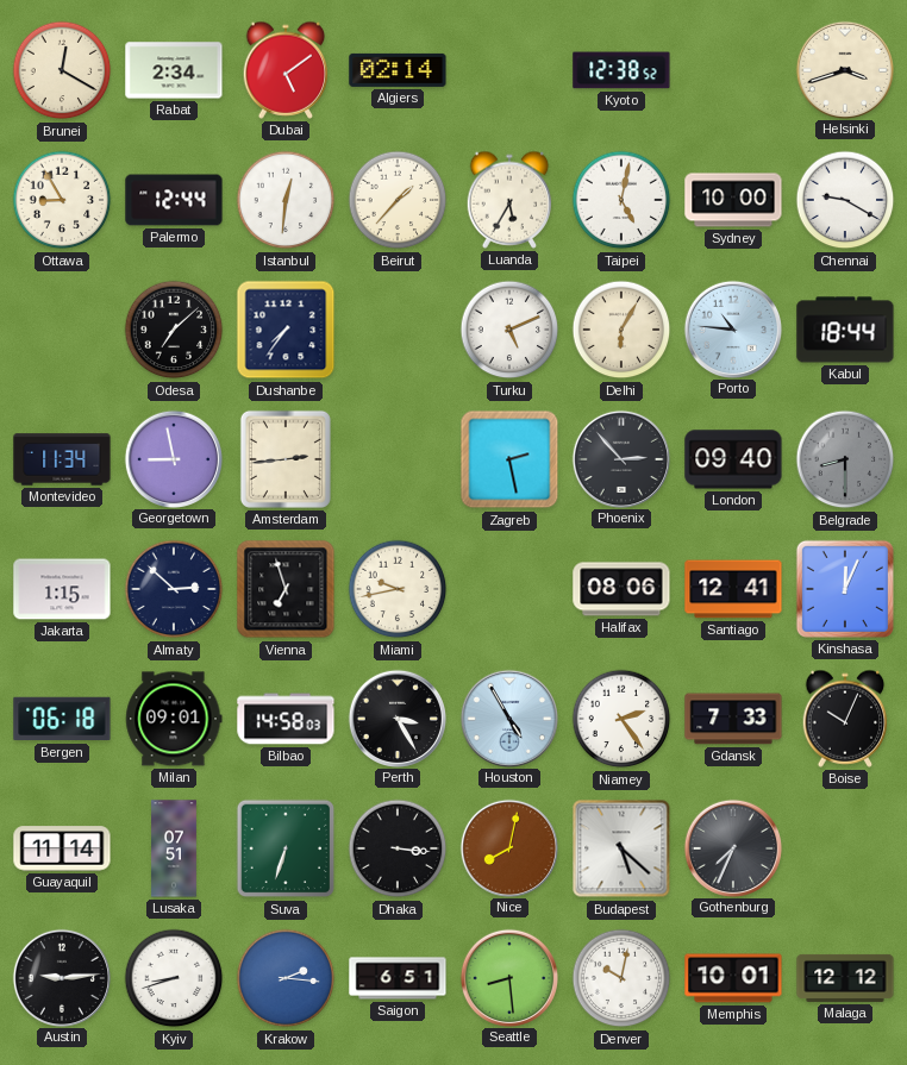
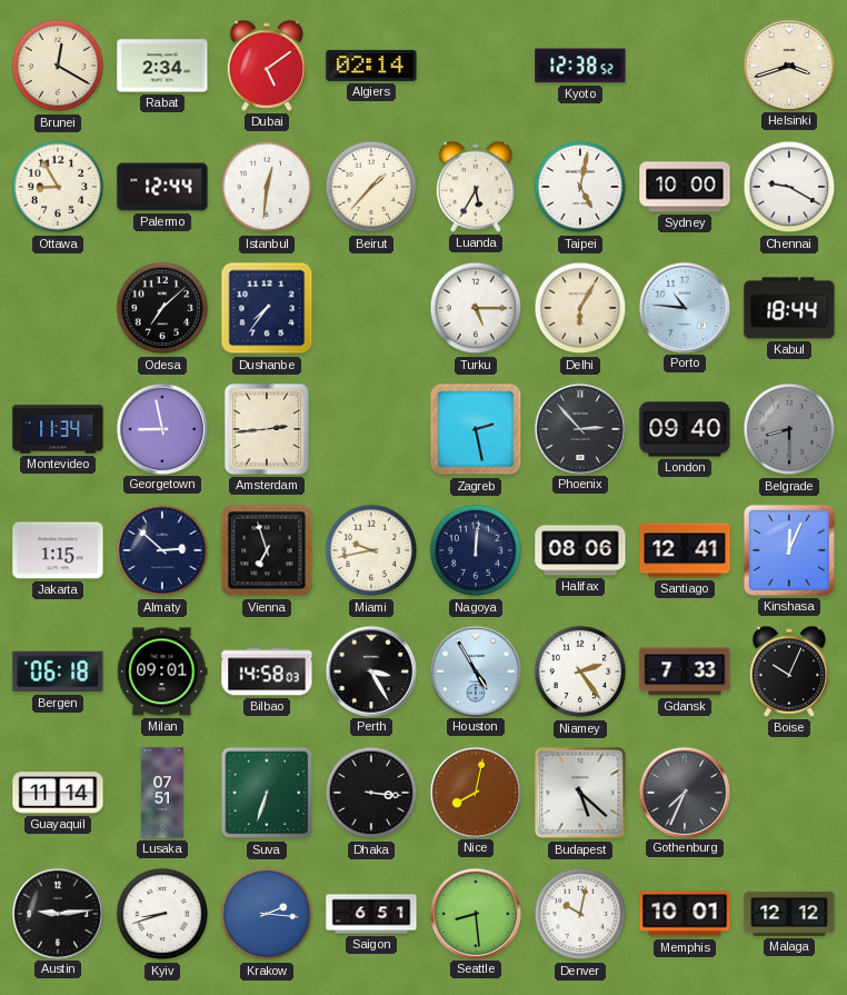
Turku: 5:11 -> 5:15 (476, 308)
Nagoya: none -> 12:01 (476, 550)
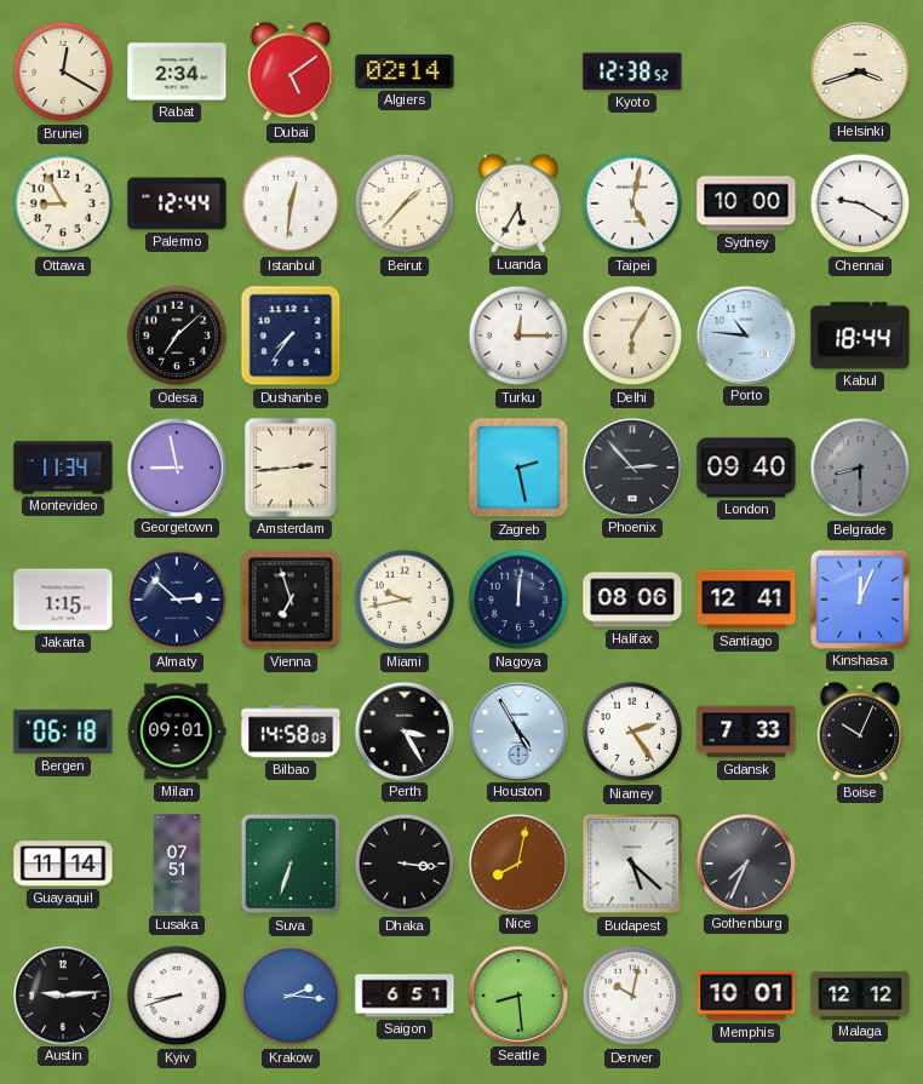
Turku: 5:15 -> 12:15 (518, 335)
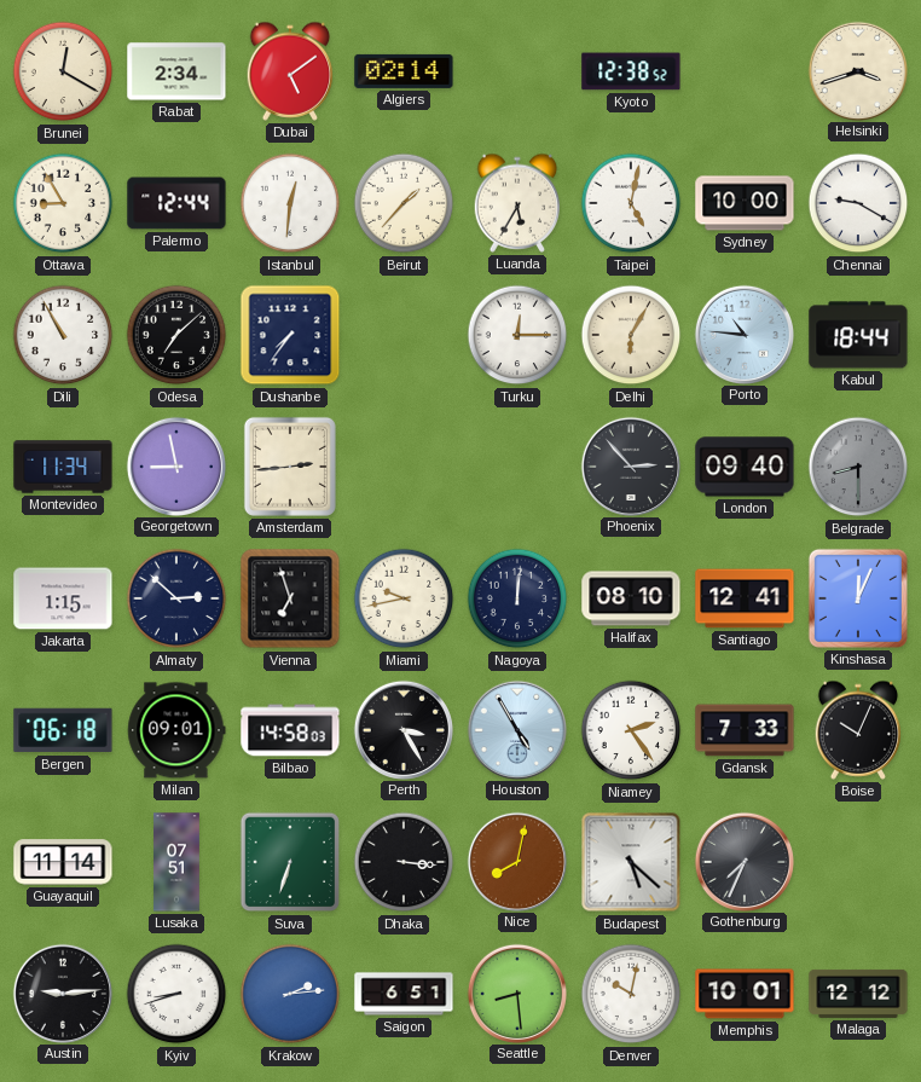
Dili: none -> 10:55 (63, 335)
Zagreb: 2:28 -> none (518, 468)
Halifax: 08:06 -> 08:10 (631, 598)
Krakow: 2:16 -> 2:14 (290, 994)
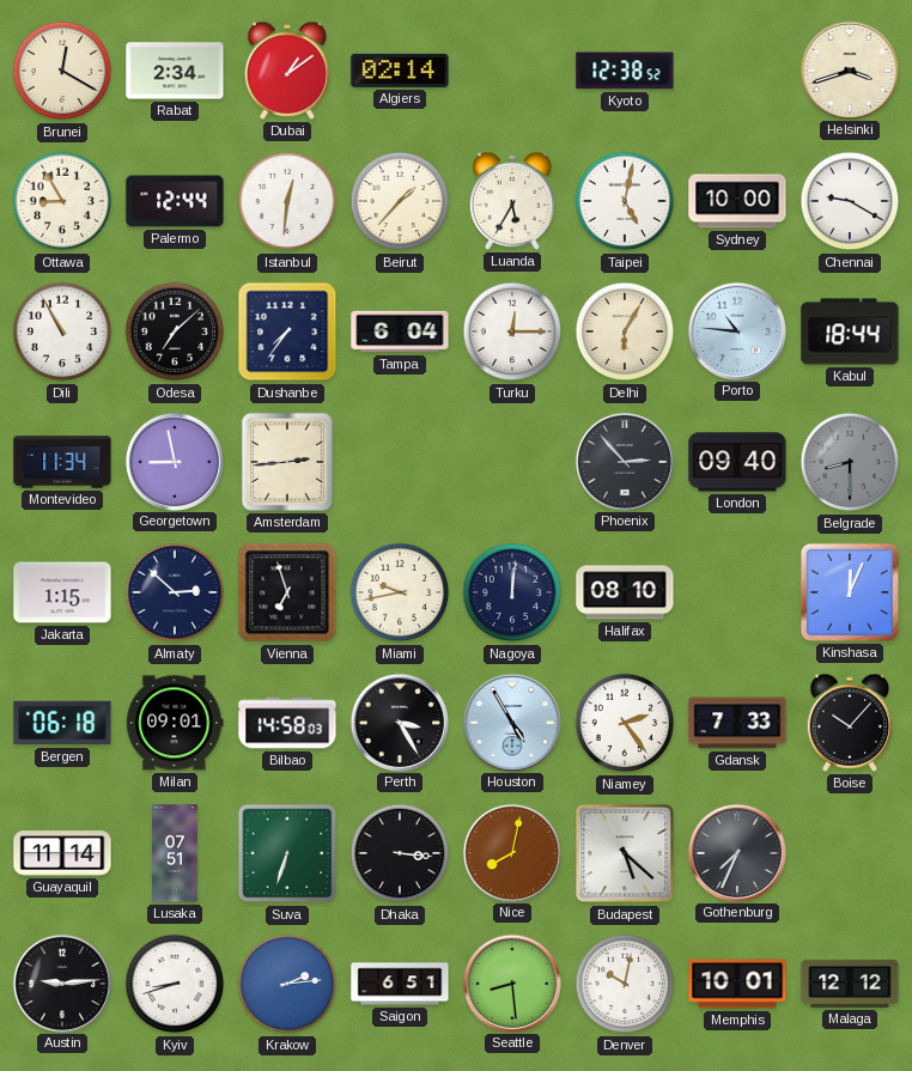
Dubai: 5:09 -> 1:09 (287, 71)
Tampa: none -> 6:04 (400, 331)
Santiago: 12:41 -> none (745, 598)
Boise: 10:04 -> 10:07 (850, 723)
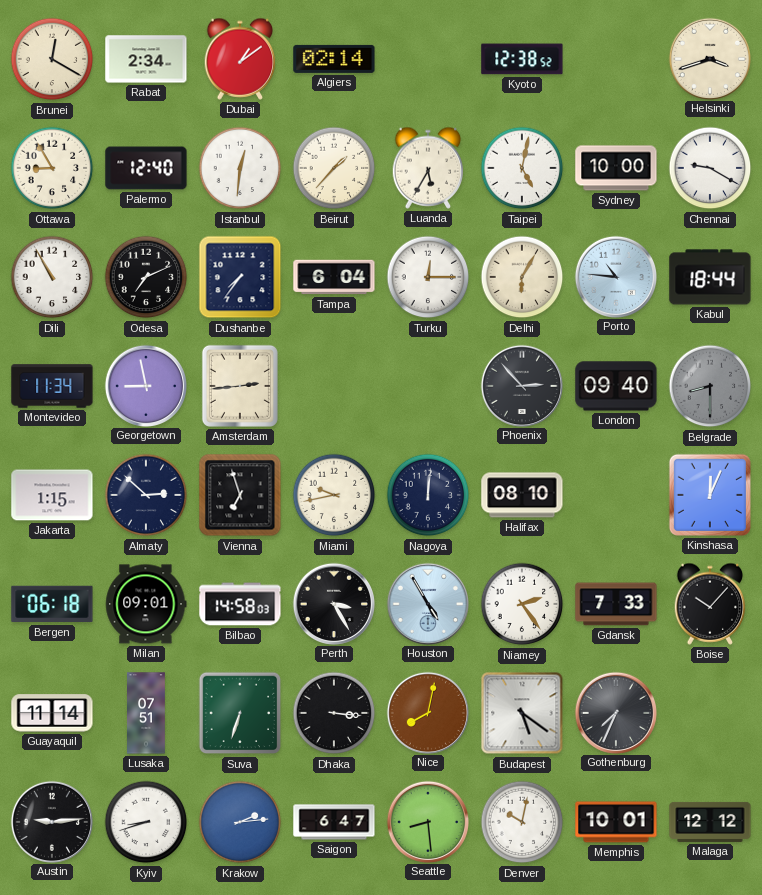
Palermo: 12:44 -> 12:40 (146, 168)
Odesa: 7:08 -> 7:11 (146, 277)
Budapest: 5:22 -> 5:21 (522, 713)
Saigon: 6:51 -> 6:47 (334, 822)
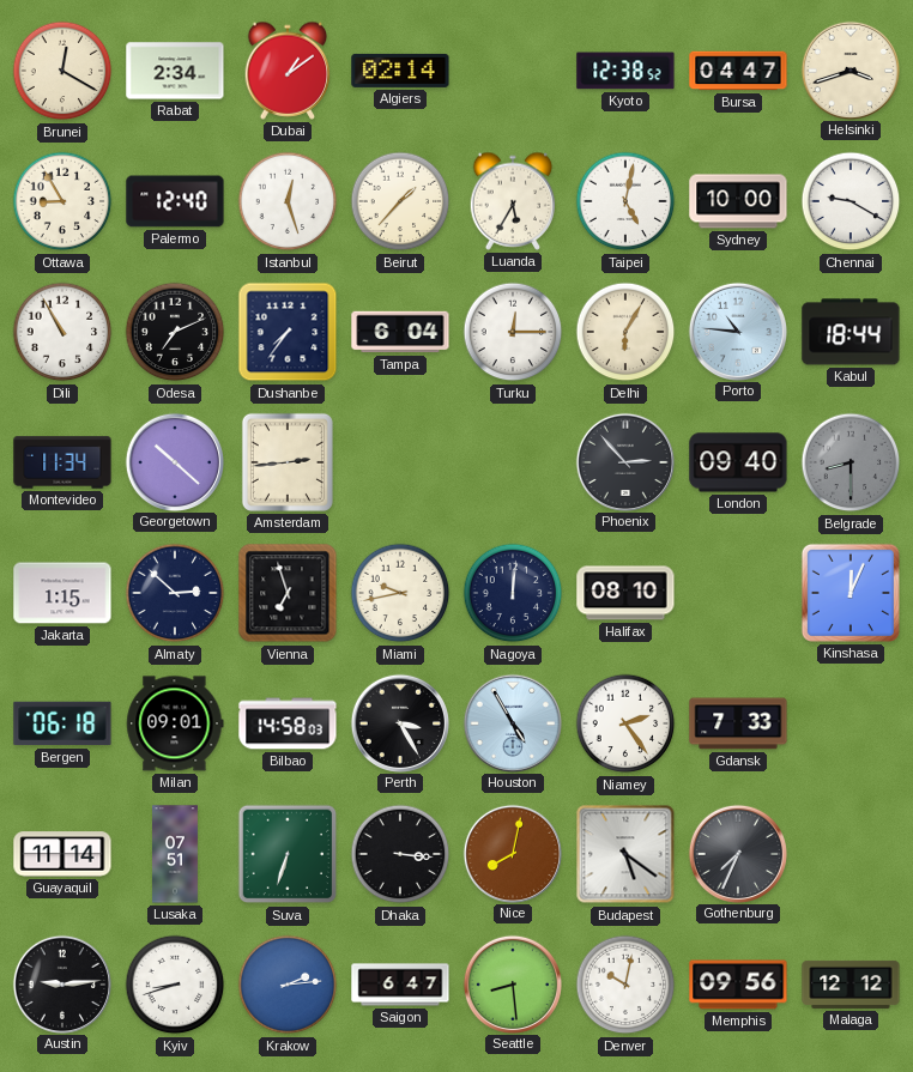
Bursa: none -> 04:47 (738, 71)
Istanbul: 12:31 -> 12:27 (288, 201)
Georgetown: 8:58 -> 10:22 (174, 461)
Boise: 10:07 -> none (710, 604)
Memphis: 10:01 -> 09:56 (738, 985)
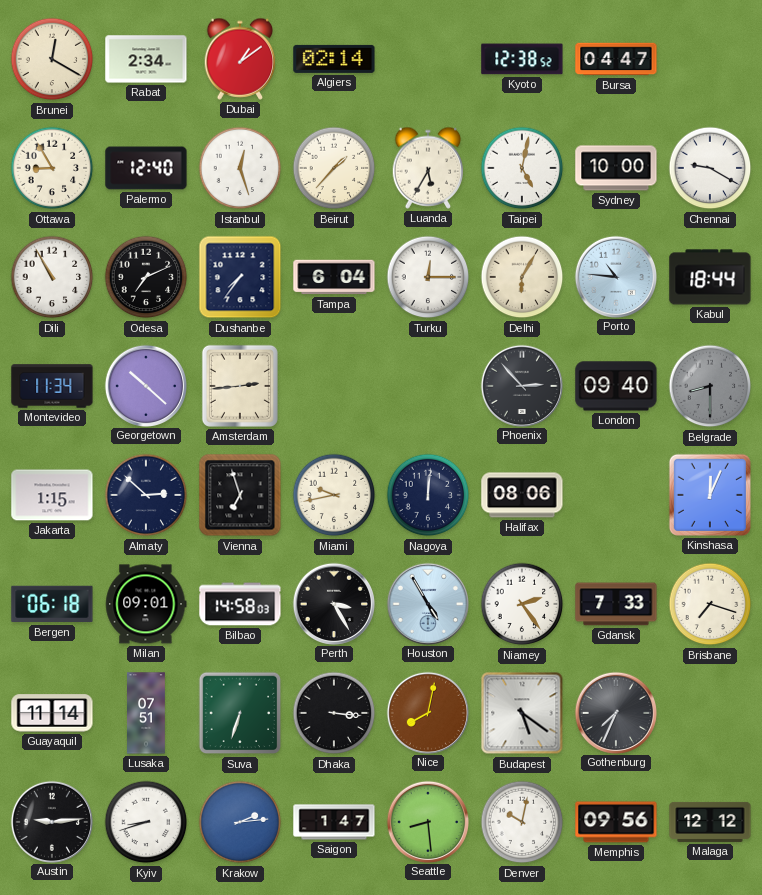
Helsinki: 3:42 -> none (849, 69)
Halifax: 08:10 -> 08:06 (522, 495)
Brisbane: none -> 7:18 (710, 604)
Saigon: 6:47 -> 1:47 (334, 822)
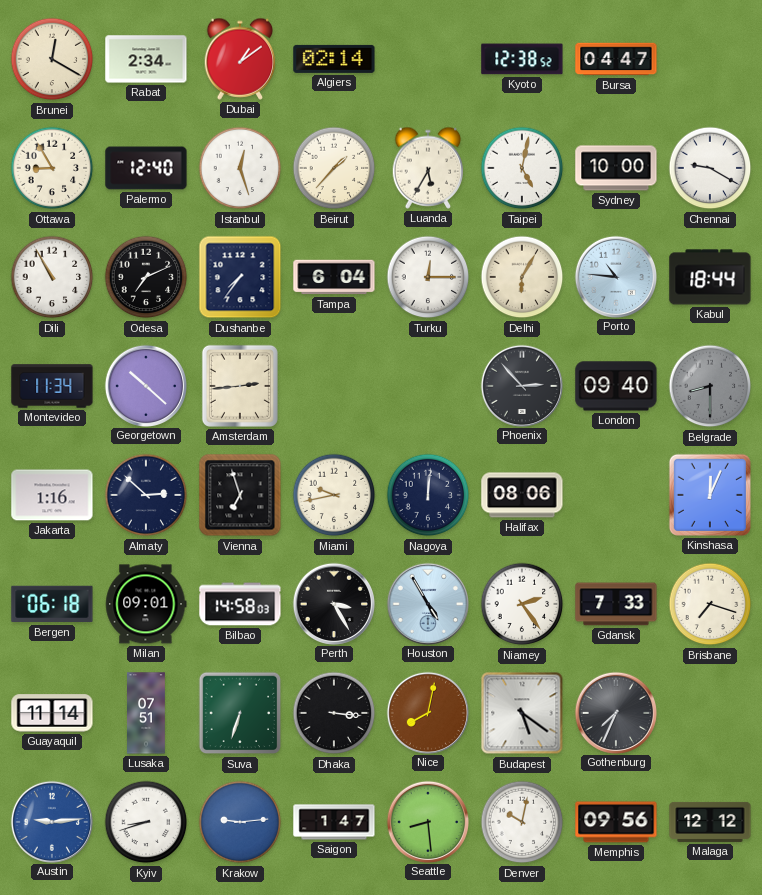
Jakarta: 1:15 -> 1:16 (52, 495)
Austin dial: black -> blue (51, 821)
Krakow: 2:14 -> 9:14 (240, 822)
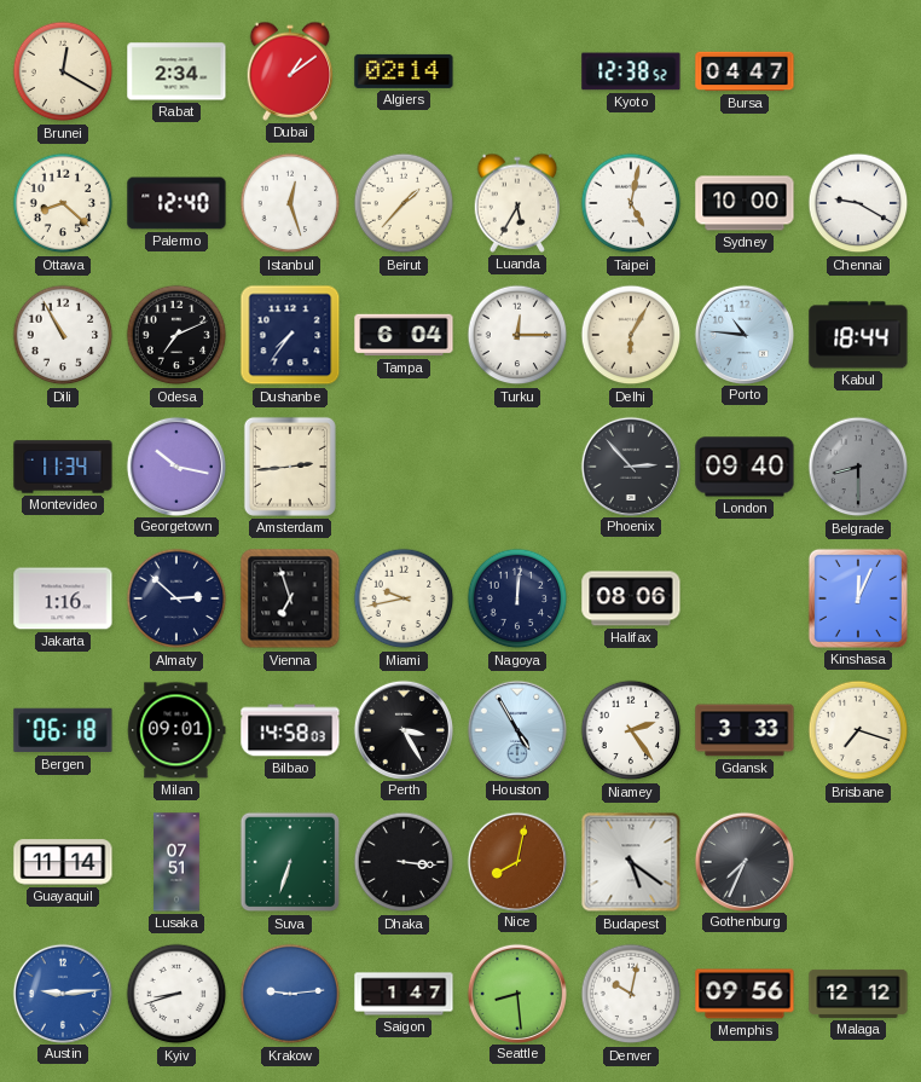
Ottawa: 8:55 -> 8:22 (63, 203)
Georgetown: 10:22 -> 10:17 (175, 465)
Gdansk: 7:33 -> 3:33 (745, 730)
